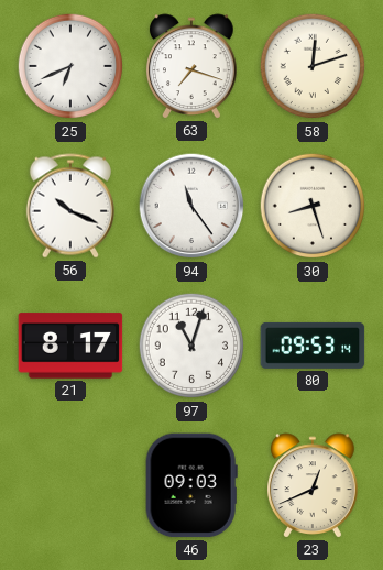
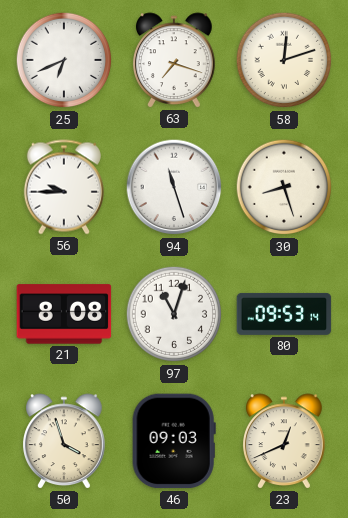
56: 10:19 -> 9:45 (64, 187)
94: 11:24 -> 11:27 (174, 187)
21: 8:17 -> 8:08 (64, 314)
50: none -> 3:57 (65, 441)
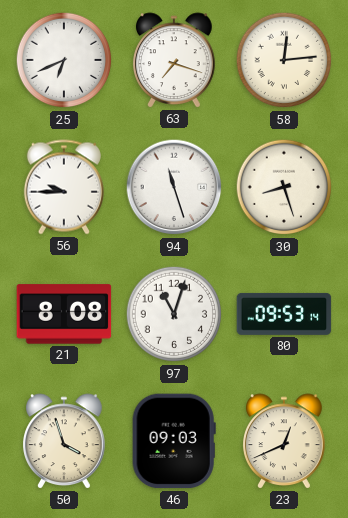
58: 12:12 -> 12:14 (284, 60)
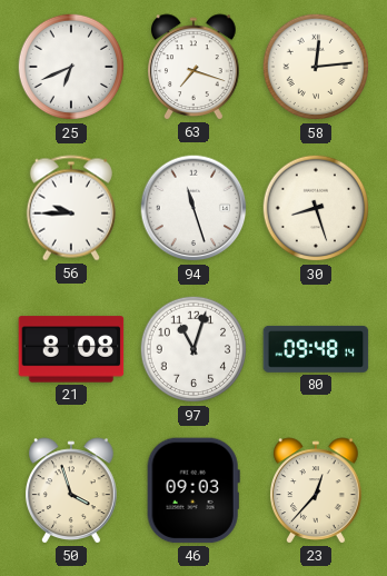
80: 09:53 -> 09:48 (316, 349)
23: 12:41 -> 12:37 (317, 490)
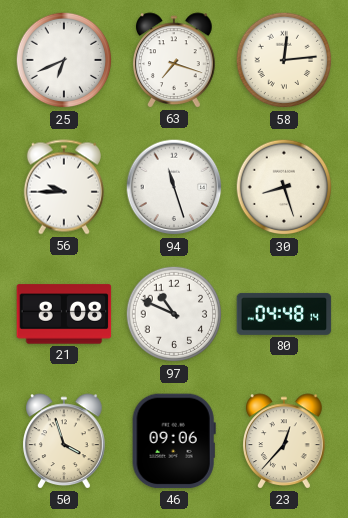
97: 11:03 -> 10:49 (174, 314)
80: 09:48 -> 04:48 (284, 314)
46: 09:03 -> 09:06 (174, 441)
